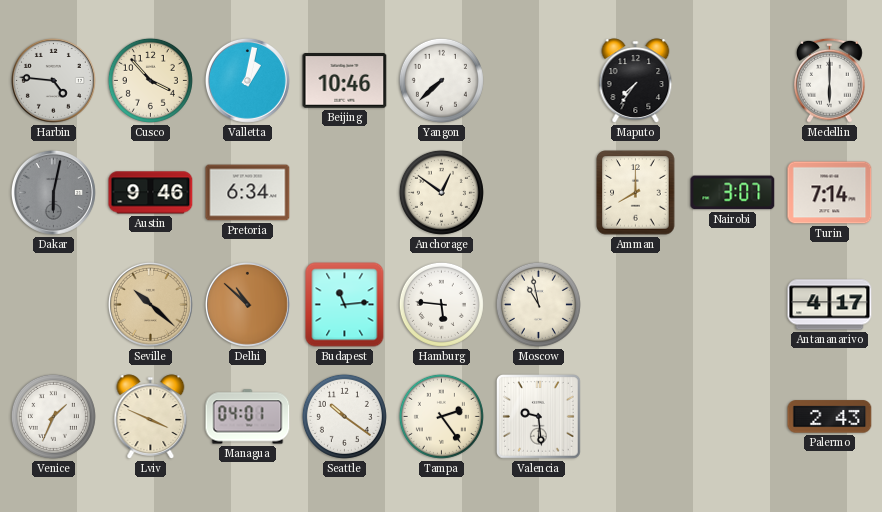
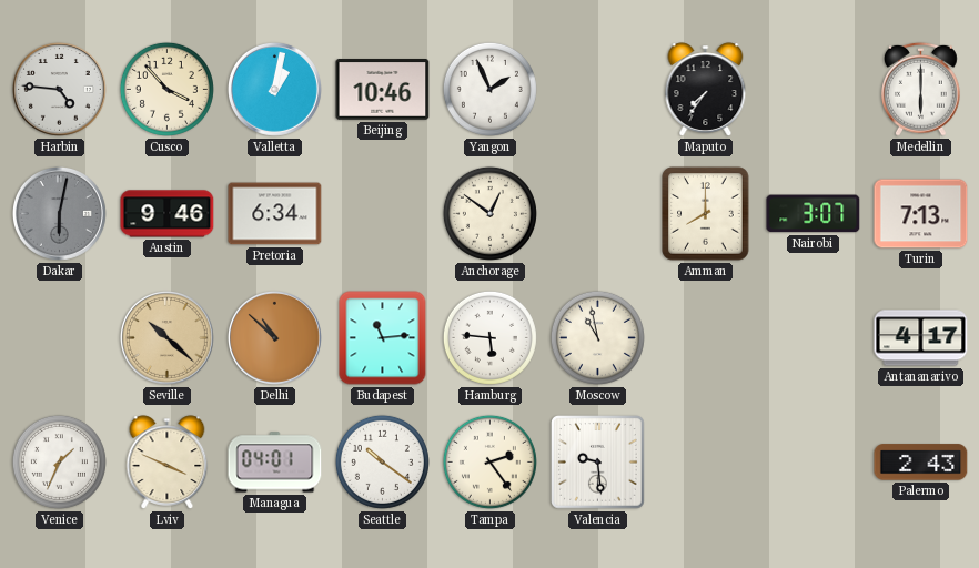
Yangon: 7:38 -> 1:56 (490, 89)
Turin: 7:14 -> 7:13 (921, 214)
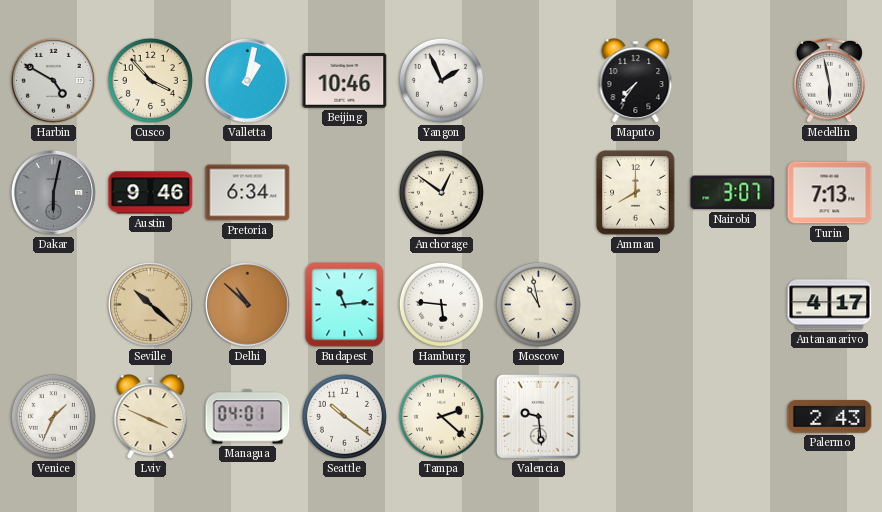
Harbin: 4:46 -> 4:50 (53, 80)
Medellin: 6:00 -> 5:58 (830, 80)
Tampa: 2:24 -> 2:22 (441, 416)
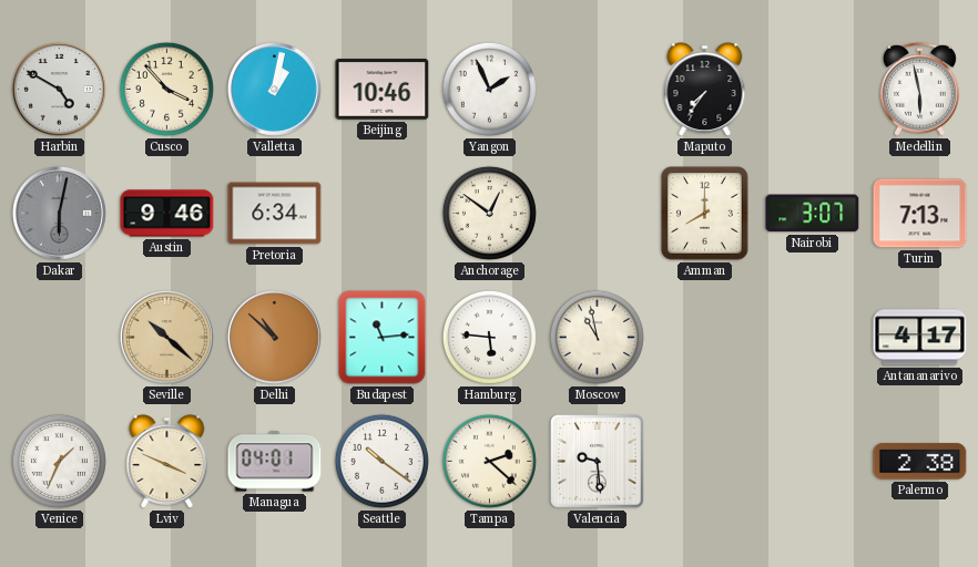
Palermo: 2:43 -> 2:38 (920, 462)
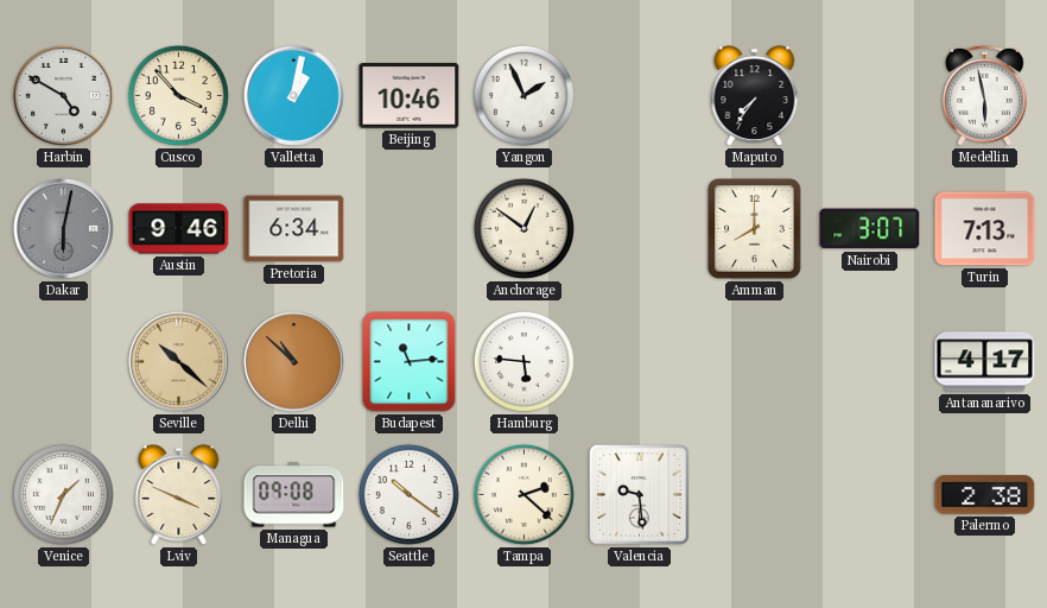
Moscow: 10:58 -> none (597, 337)
Managua: 04:01 -> 09:08 (294, 495)
